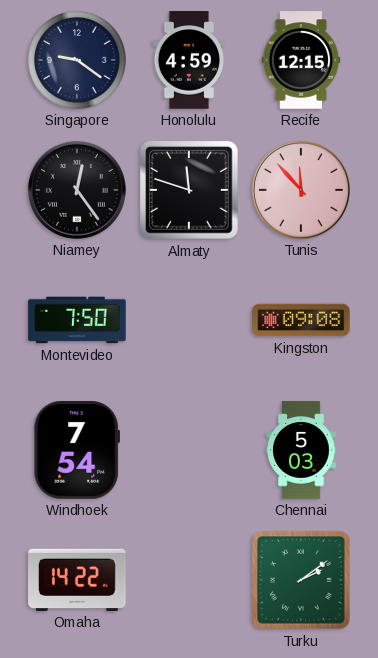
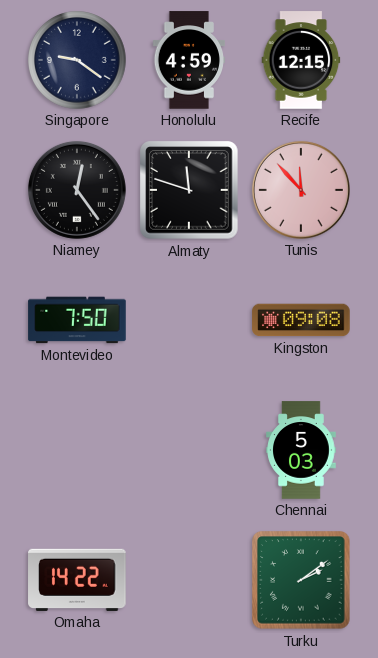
Windhoek: 7:54 -> none (76, 450)
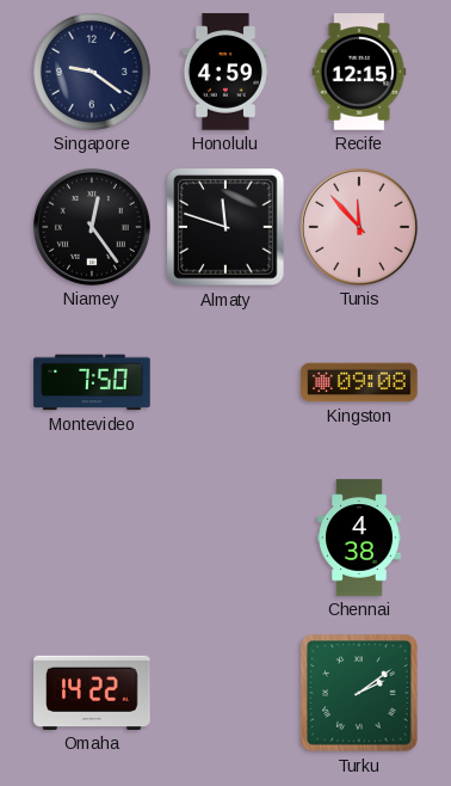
Chennai: 5:03 -> 4:38 (359, 538)
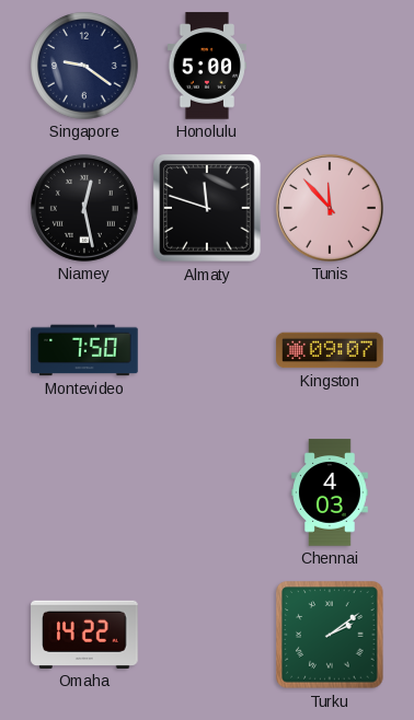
Honolulu: 4:59 -> 5:00 (206, 66)
Recife: 12:15 -> none (359, 72)
Niamey: 12:24 -> 12:28 (84, 208)
Kingston: 09:08 -> 09:07 (330, 350)
Chennai: 4:38 -> 4:03 (330, 492)
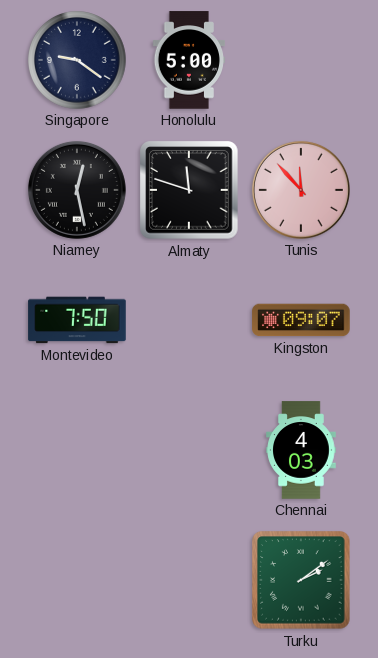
Omaha: 14:22 -> none (84, 635)
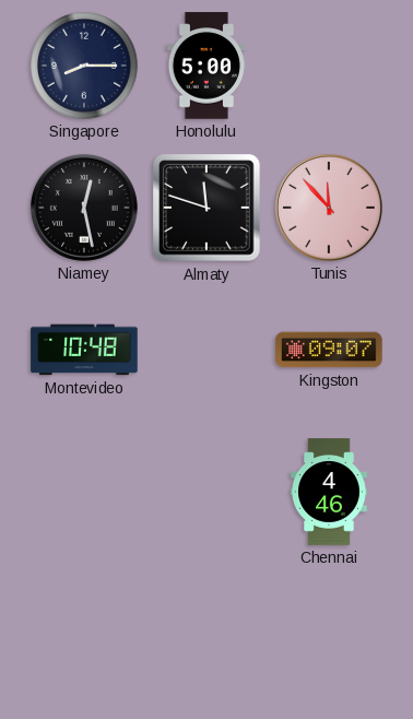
Singapore: 9:21 -> 8:15 (84, 66)
Montevideo: 7:50 -> 10:48 (84, 350)
Chennai: 4:03 -> 4:46 (329, 492)
Turku: 2:09 -> none (301, 580)
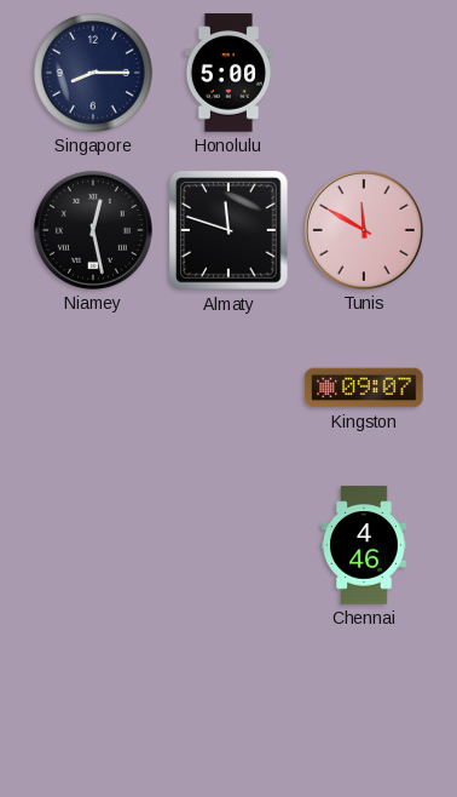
Tunis: 11:53 -> 11:50 (364, 230)
Montevideo: 10:48 -> none (84, 350)
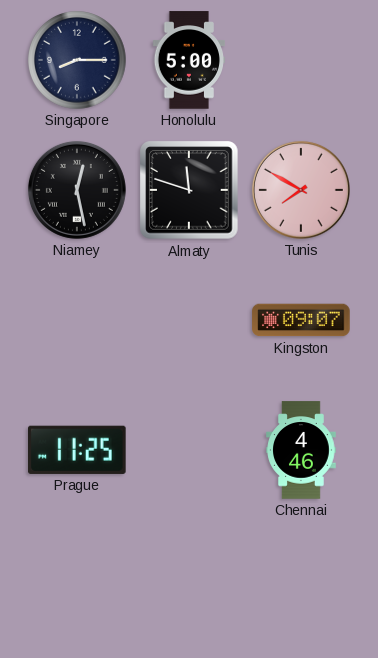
Tunis: 11:50 -> 7:50 (301, 190)
Prague: none -> 11:25 (78, 450)
